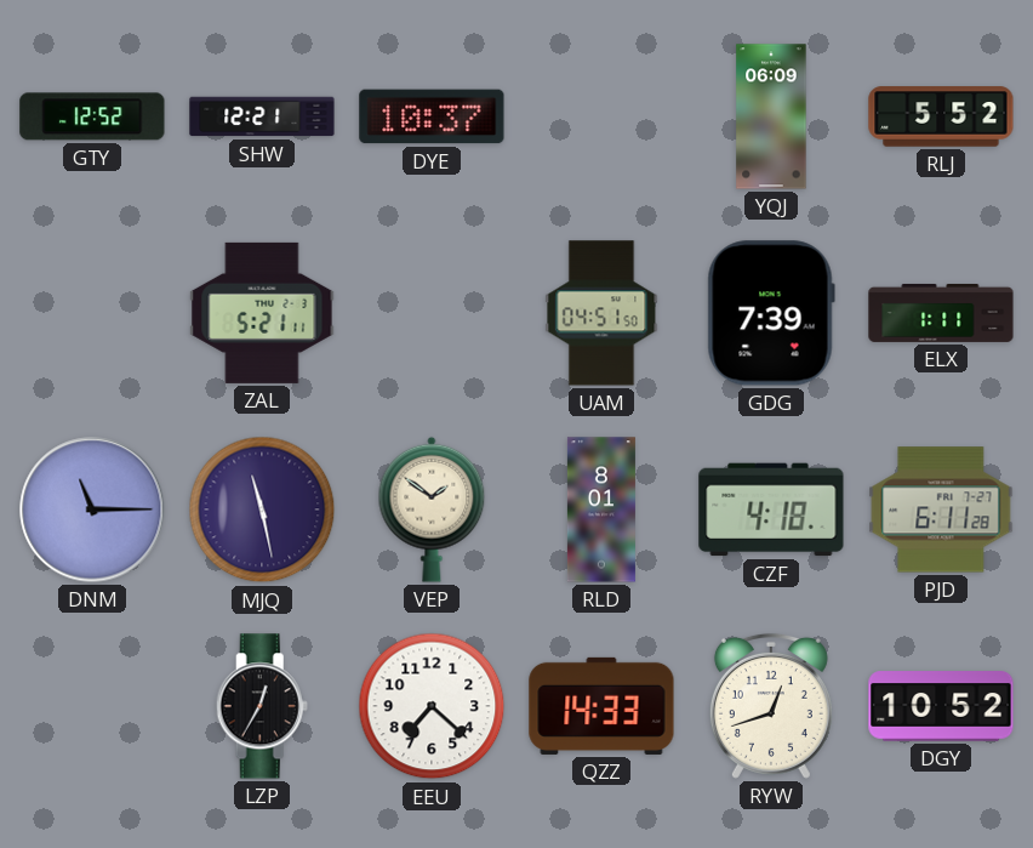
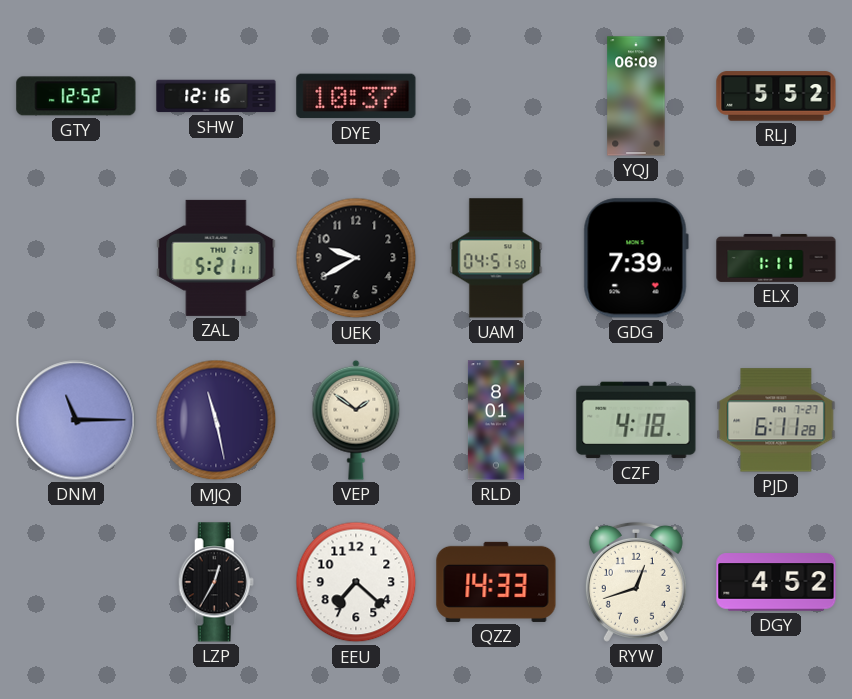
SHW: 12:21 -> 12:16 (216, 96)
UEK: none -> 9:40 (356, 258)
DGY: 10:52 -> 4:52 (776, 582)
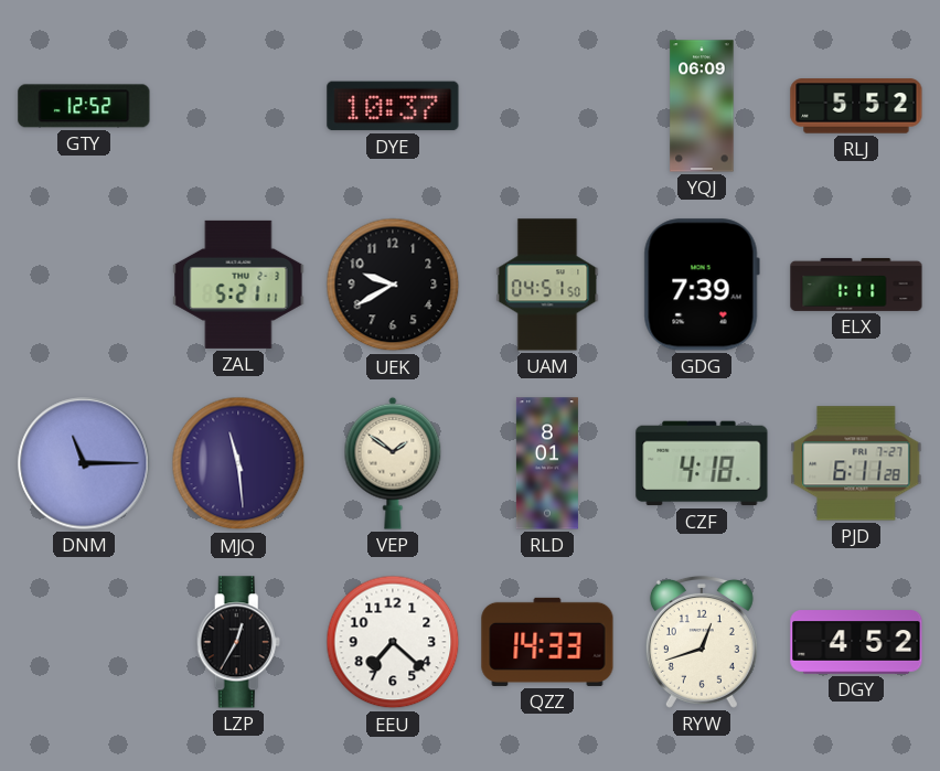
SHW: 12:16 -> none (216, 96)
MJQ: 11:28 -> 11:29 (238, 463)
